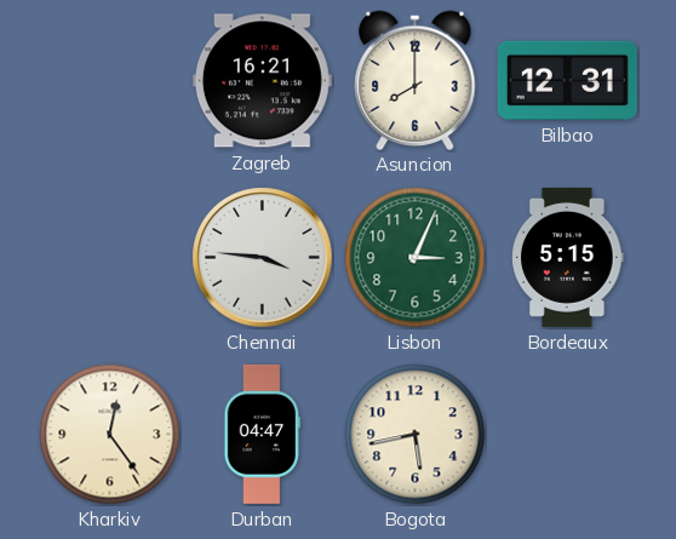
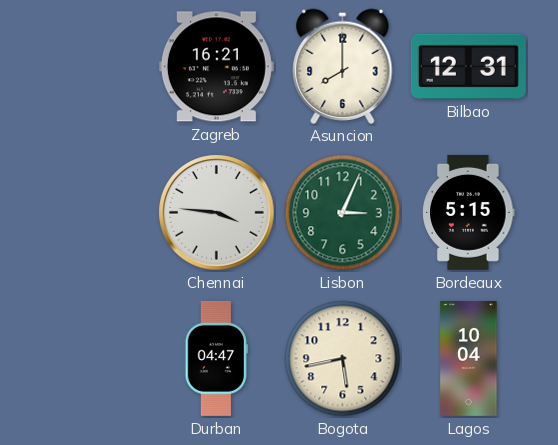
Kharkiv: 12:24 -> none (110, 435)
Lagos: none -> 10:04 (469, 358)
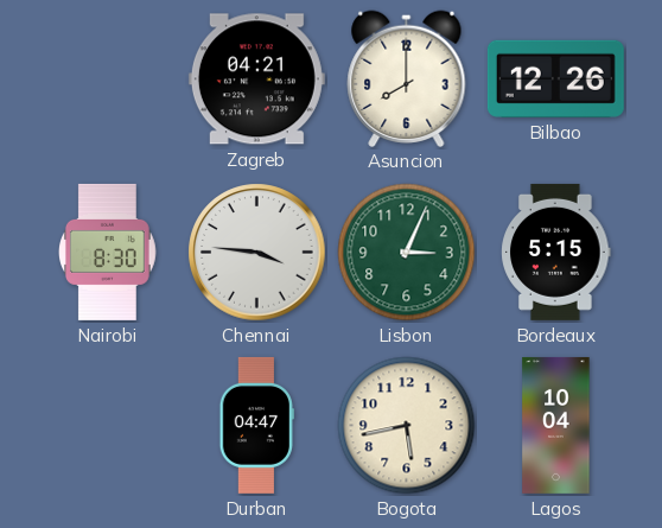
Zagreb: 16:21 -> 04:21 (256, 79)
Bilbao: 12:31 -> 12:26 (555, 78)
Nairobi: none -> 8:30 (108, 252)
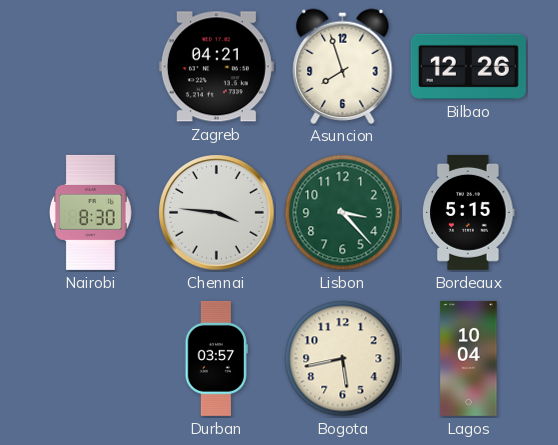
Asuncion: 8:00 -> 7:57 (343, 66)
Lisbon: 3:04 -> 3:23 (343, 213)
Durban: 04:47 -> 03:57 (216, 358)
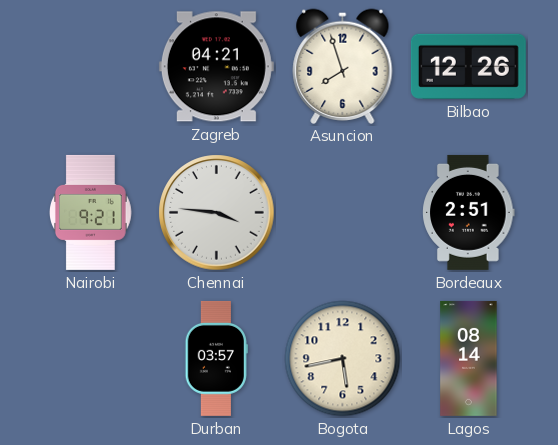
Nairobi: 8:30 -> 9:21 (91, 212)
Lisbon: 3:23 -> none (343, 213)
Bordeaux: 5:15 -> 2:51 (469, 212)
Lagos: 10:04 -> 08:14 (469, 358)
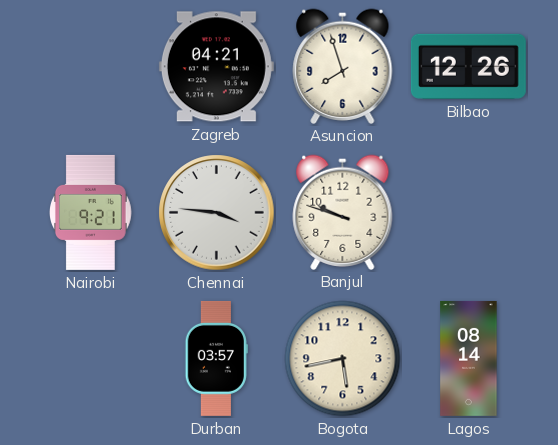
Banjul: none -> 9:48 (343, 212)
Bordeaux: 2:51 -> none (469, 212)
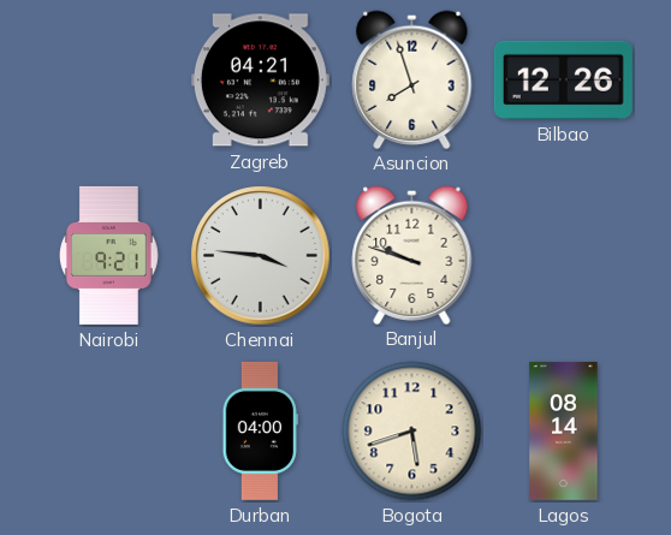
Durban: 03:57 -> 04:00 (260, 430)
Bogota: 5:43 -> 5:42 (412, 432)
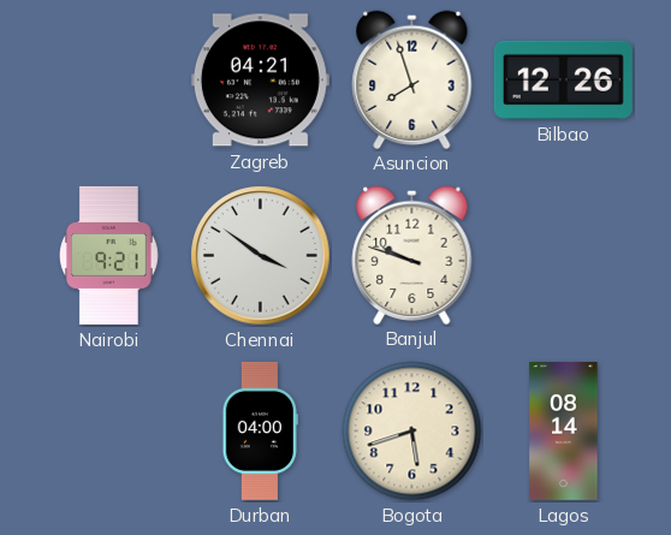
Chennai: 3:46 -> 3:51 (261, 256)
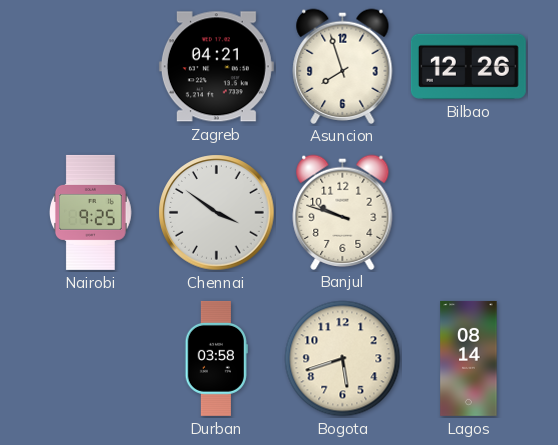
Nairobi: 9:21 -> 9:25 (91, 212)
Durban: 04:00 -> 03:58 (216, 358)
